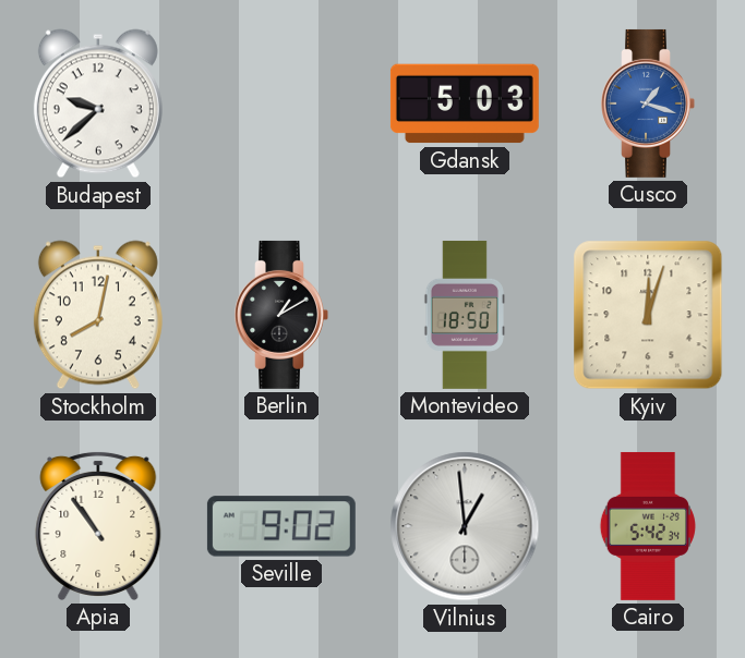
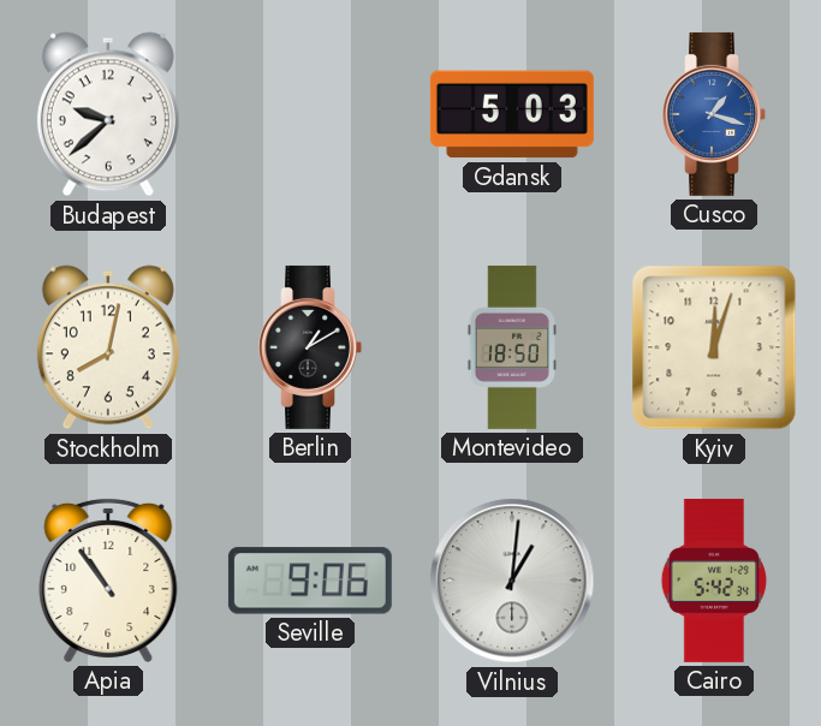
Seville: 9:02 -> 9:06 (310, 581)
Vilnius: 12:59 -> 1:01 (512, 581)
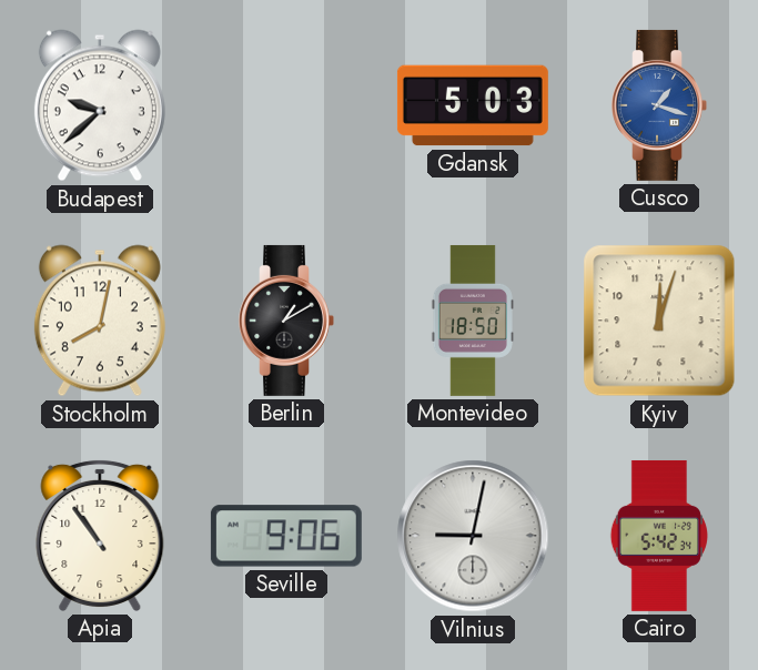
Vilnius: 1:01 -> 9:02 (473, 536)
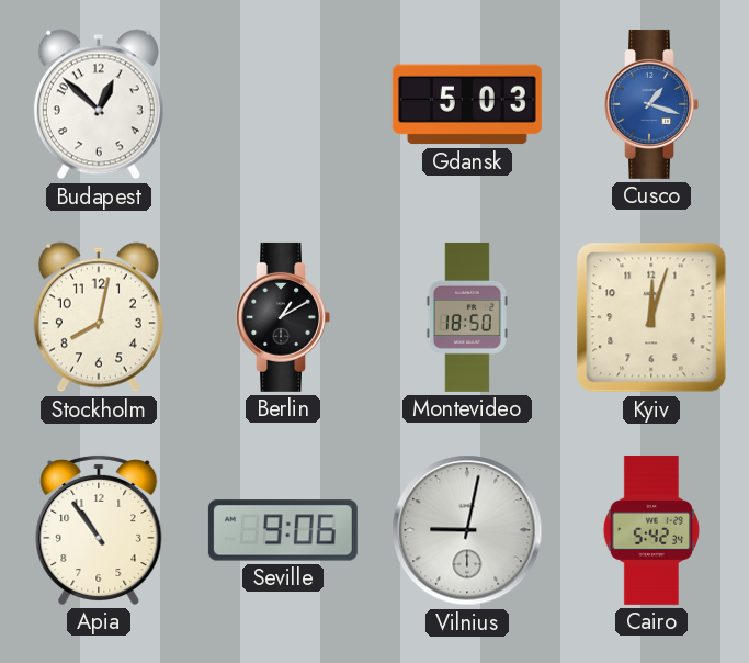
Budapest: 9:38 -> 12:52 (99, 104)
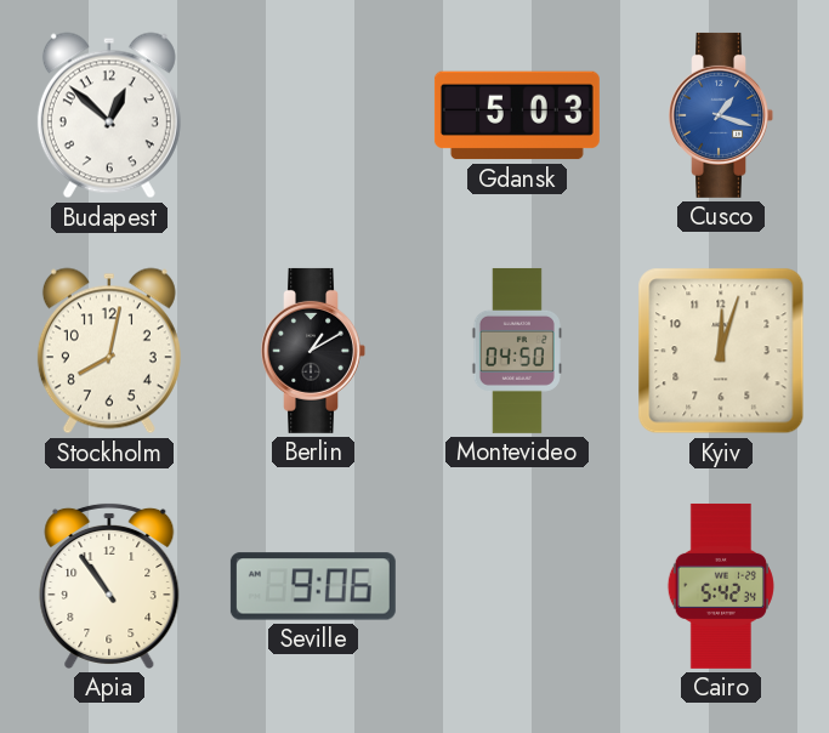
Montevideo: 18:50 -> 04:50 (517, 351)
Vilnius: 9:02 -> none (467, 530)
